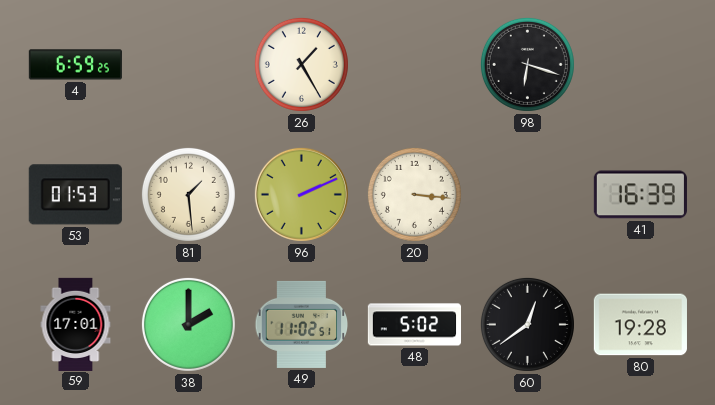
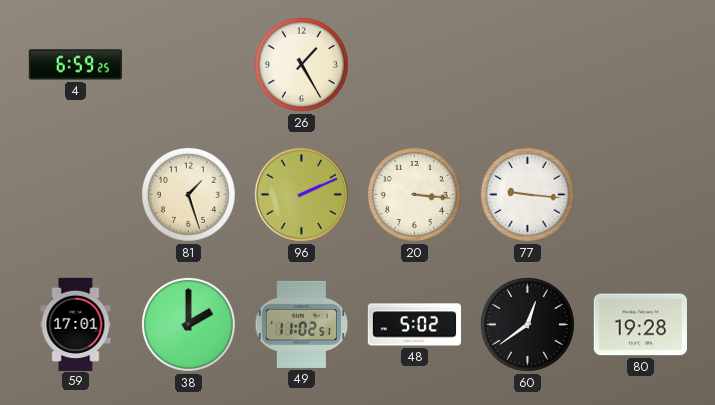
98: 6:18 -> none (527, 64)
53: 01:53 -> none (75, 195)
81: 1:29 -> 1:27 (188, 194)
77: none -> 9:16 (527, 194)
41: 16:39 -> none (640, 195)
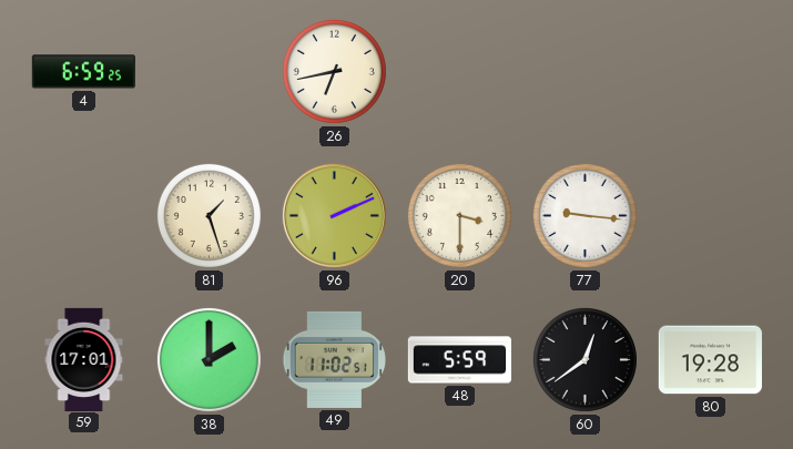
26: 1:25 -> 6:43 (334, 71)
20: 3:16 -> 3:30 (459, 215)
48: 5:02 -> 5:59 (459, 360)
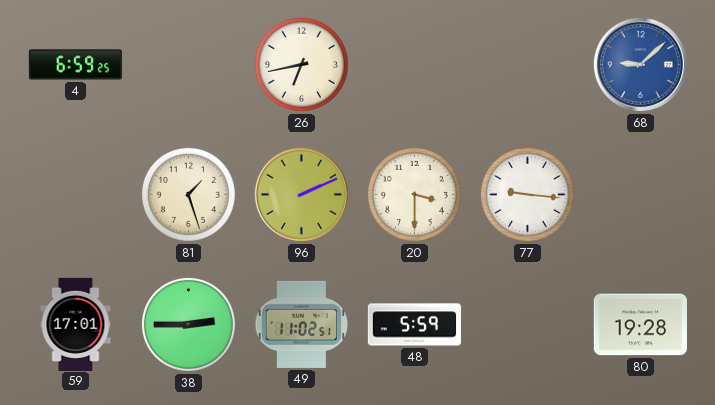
68: none -> 9:08 (640, 64)
38: 2:00 -> 2:45 (188, 324)
60: 12:39 -> none (584, 359)
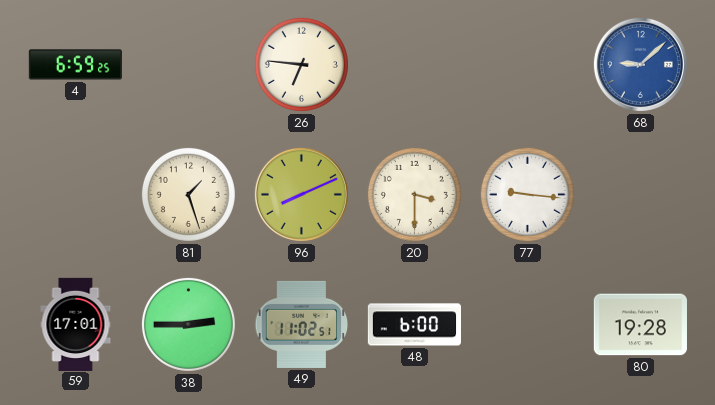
26: 6:43 -> 6:46 (301, 64)
96: 2:11 -> 8:11 (301, 194)
48: 5:59 -> 6:00 (414, 325)
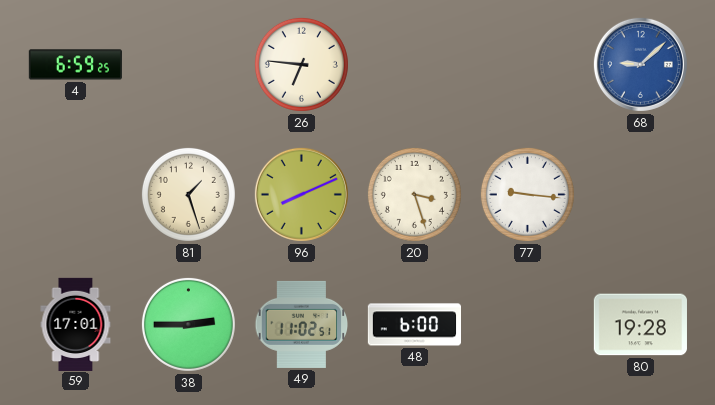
20: 3:30 -> 3:27 (414, 194)
